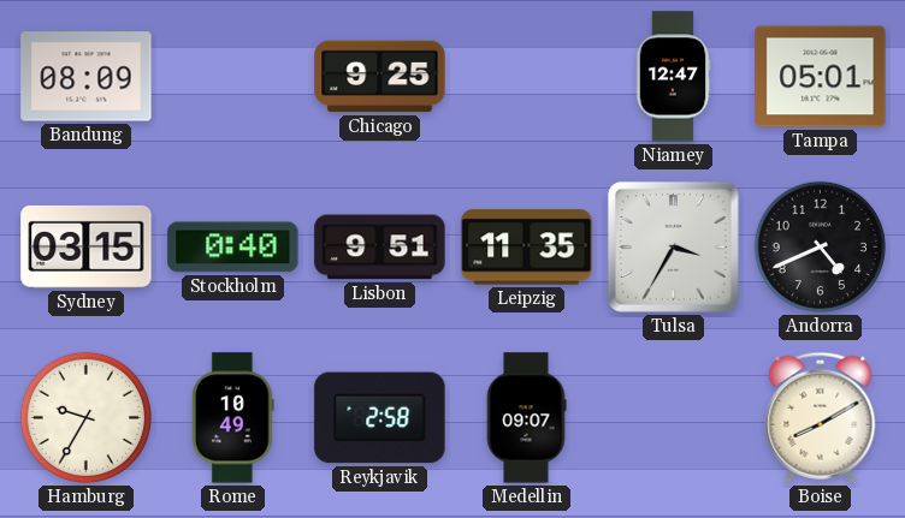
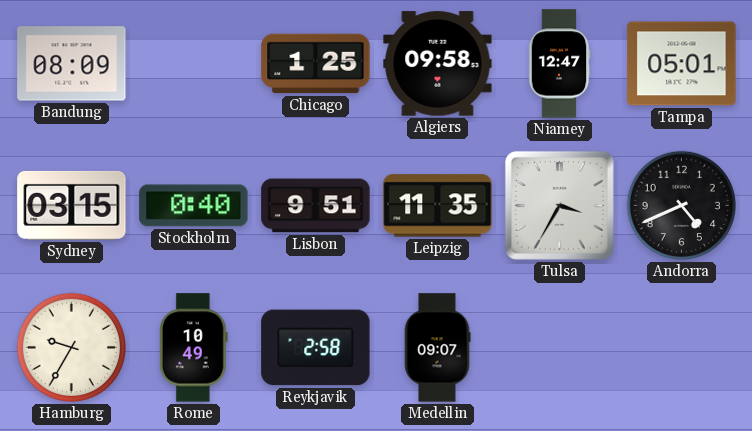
Chicago: 9:25 -> 1:25 (316, 64)
Algiers: none -> 09:58 (438, 64)
Boise: 8:10 -> none (821, 417)
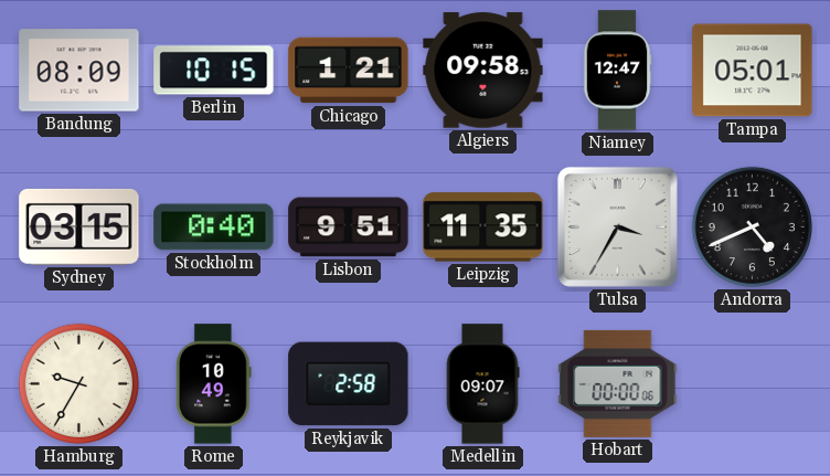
Berlin: none -> 10:15 (214, 71)
Chicago: 1:25 -> 1:21 (349, 71)
Hobart: none -> 00:00 (618, 383)
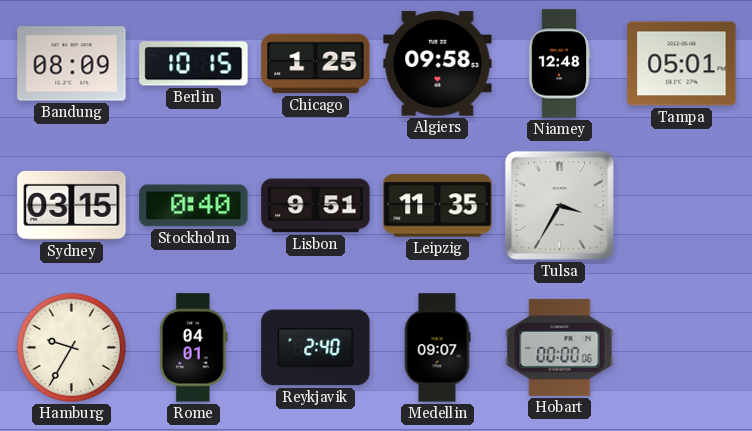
Chicago: 1:21 -> 1:25 (316, 64)
Niamey: 12:47 -> 12:48 (559, 64)
Andorra: 4:41 -> none (752, 226)
Rome: 10:49 -> 04:01 (194, 348)
Reykjavik: 2:58 -> 2:40 (316, 348)
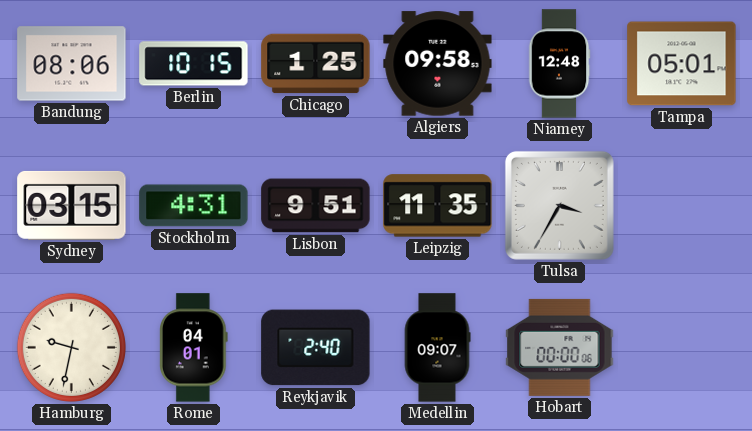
Bandung: 08:09 -> 08:06 (72, 64)
Stockholm: 0:40 -> 4:31 (194, 206)
Hamburg: 9:35 -> 9:32 (71, 347)
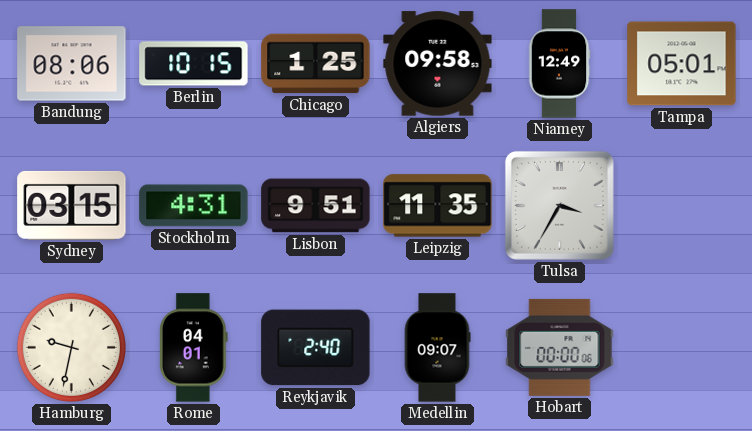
Niamey: 12:48 -> 12:49 (559, 64)
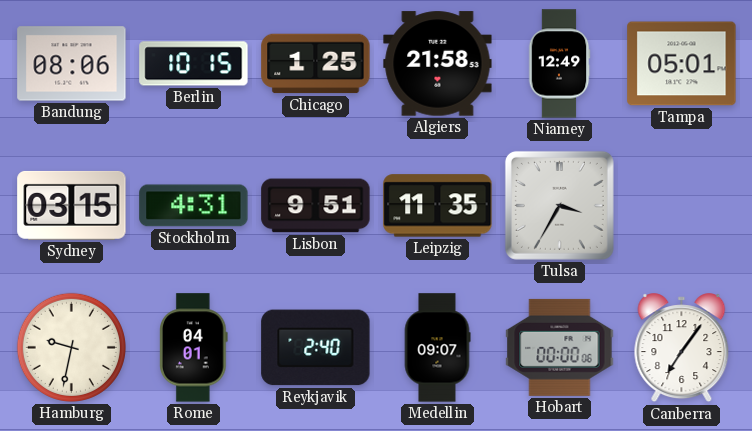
Algiers: 09:58 -> 21:58 (438, 64)
Canberra: none -> 7:06 (682, 348)
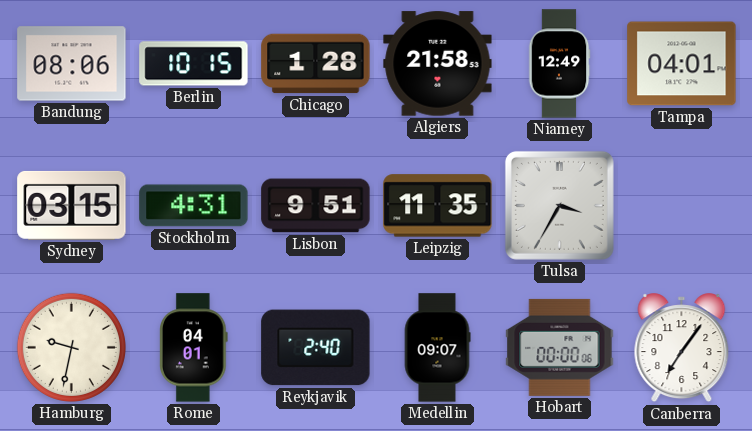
Chicago: 1:25 -> 1:28 (316, 64)
Tampa: 05:01 -> 04:01 (682, 64)
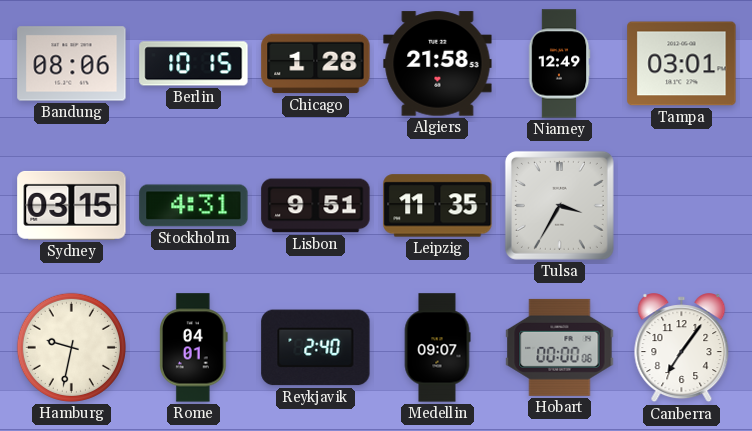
Tampa: 04:01 -> 03:01 (682, 64)
